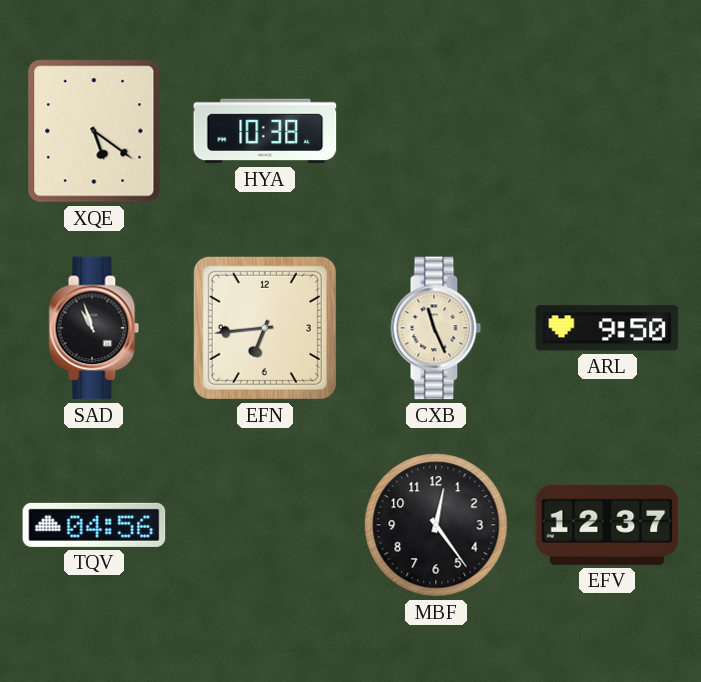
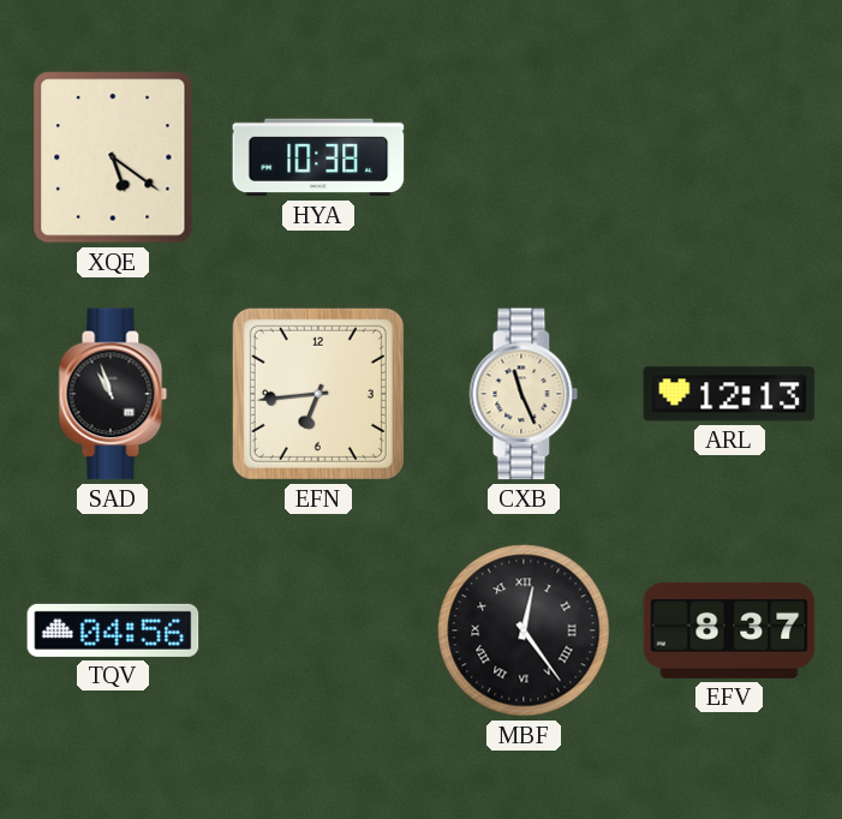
ARL: 9:50 -> 12:13 (729, 394)
MBF numerals: Arabic -> Roman (524, 630)
EFV: 12:37 -> 8:37 (729, 630)
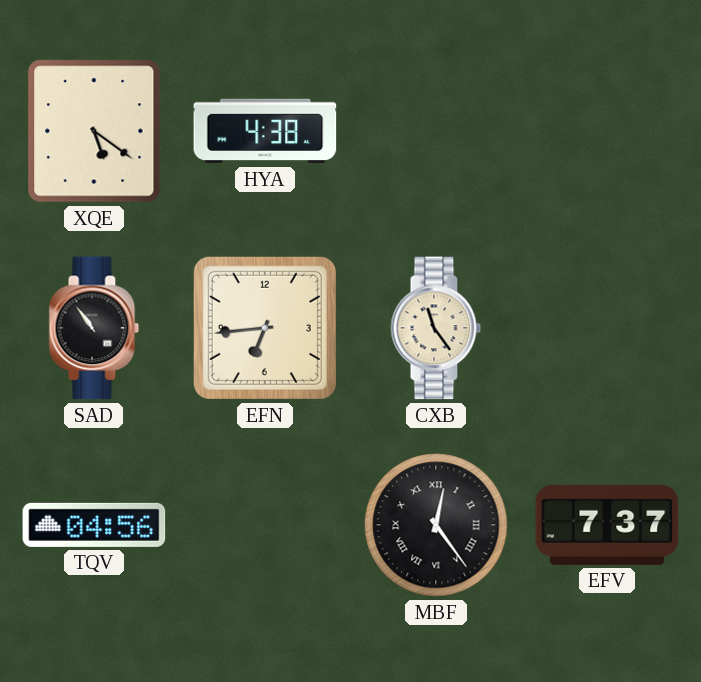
HYA: 10:38 -> 4:38 (265, 131)
SAD: 10:57 -> 10:54 (94, 328)
CXB: 11:26 -> 11:24 (436, 328)
ARL: 12:13 -> none (729, 394)
EFV: 8:37 -> 7:37 (607, 525)
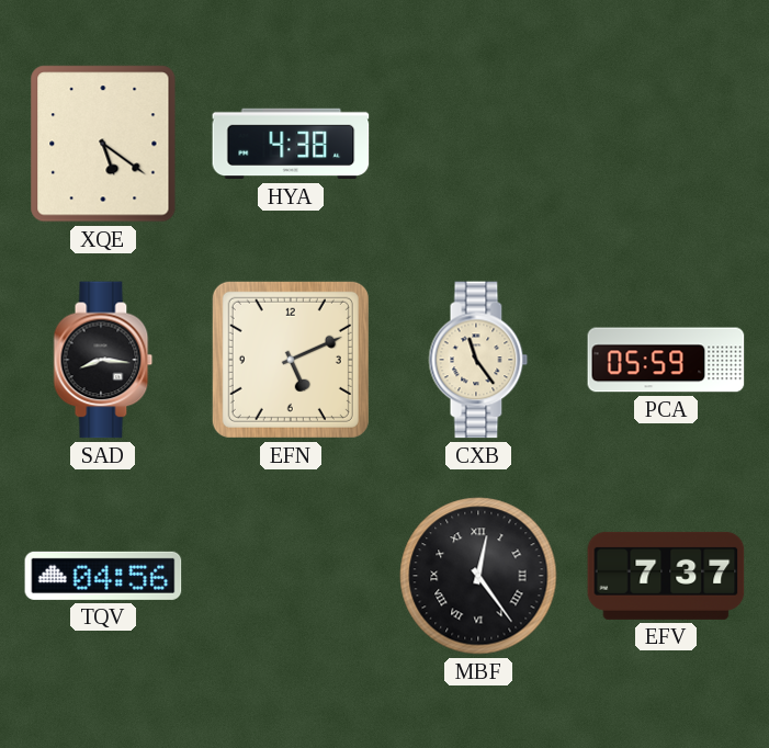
SAD: 10:54 -> 8:16 (103, 360)
EFN: 6:44 -> 5:11 (291, 360)
PCA: none -> 05:59 (666, 360)
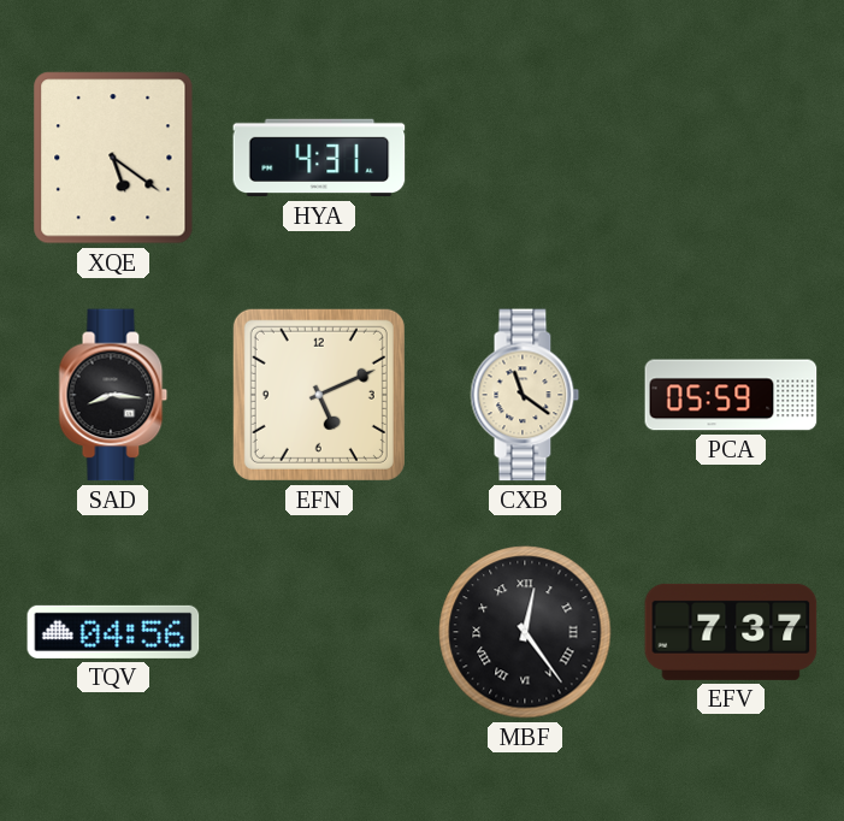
HYA: 4:38 -> 4:31 (319, 158)
CXB: 11:24 -> 11:21 (525, 395)
